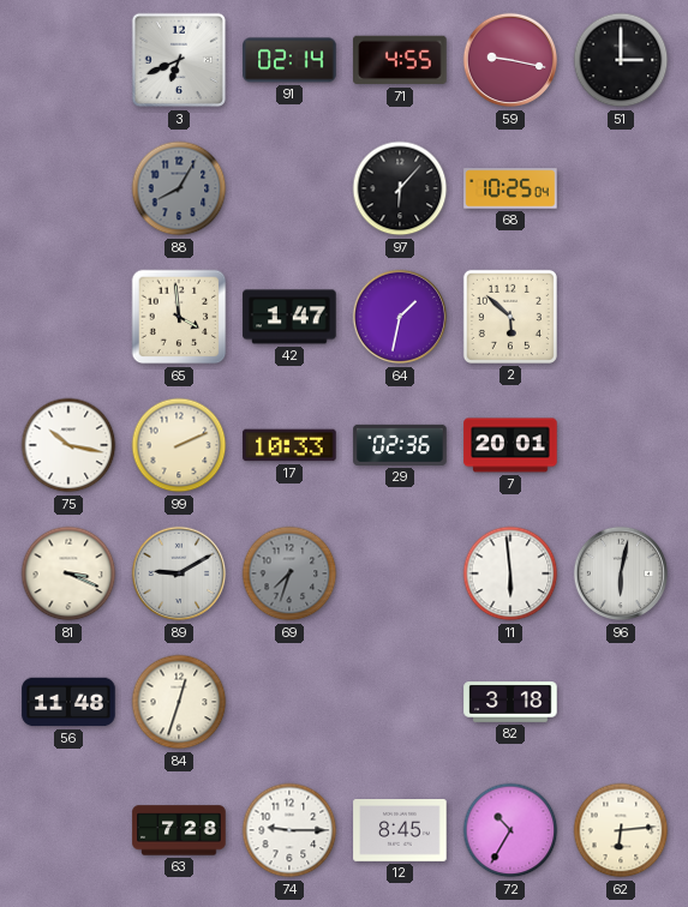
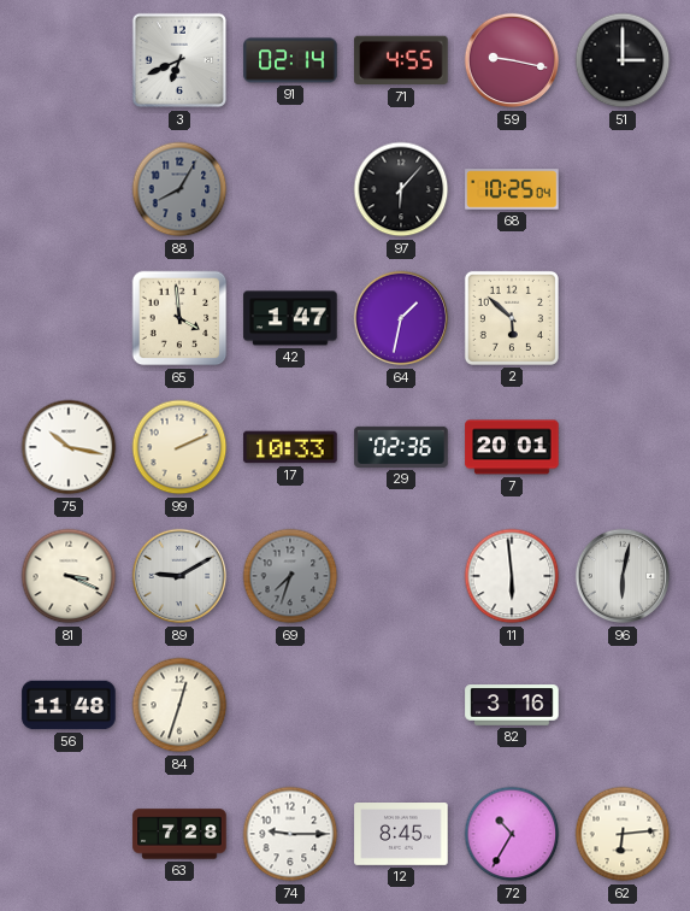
82: 3:18 -> 3:16 (512, 705)
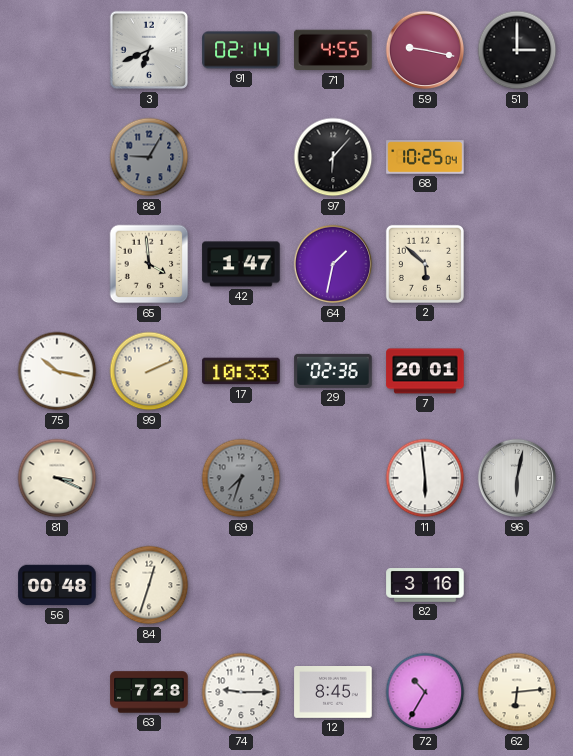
88: 8:05 -> 9:05 (149, 157)
89: 9:10 -> none (179, 576)
56: 11:48 -> 00:48 (57, 585)
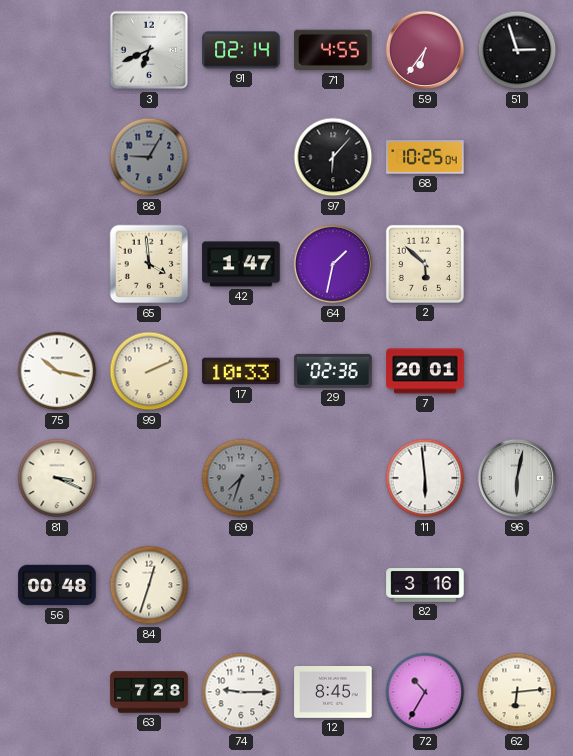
59: 9:17 -> 6:36 (425, 50)
51: 3:00 -> 2:57 (517, 50)
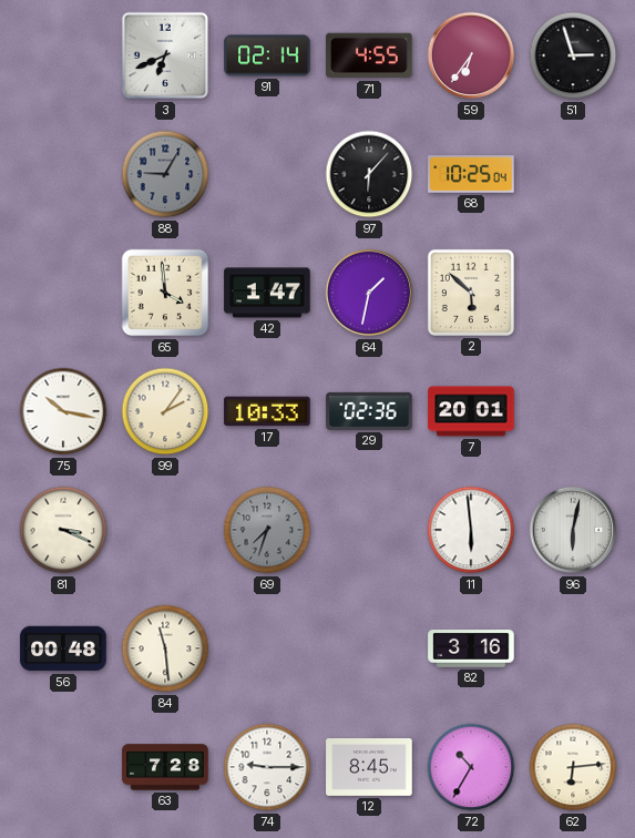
99: 2:11 -> 2:06 (165, 411)
84: 12:33 -> 11:29 (165, 648)
